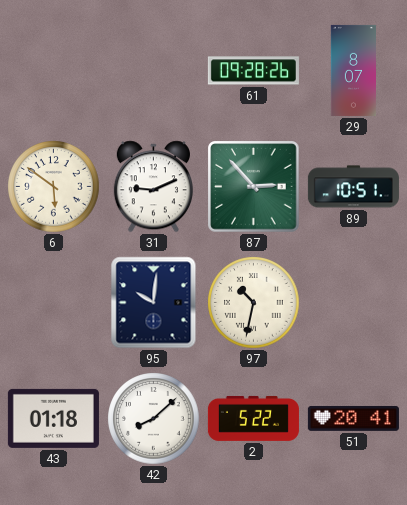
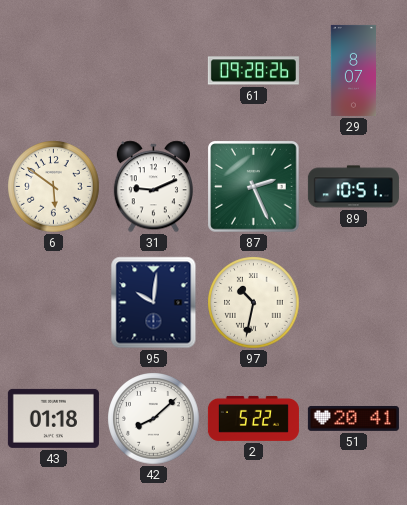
87: 2:53 -> 2:26 (254, 187)
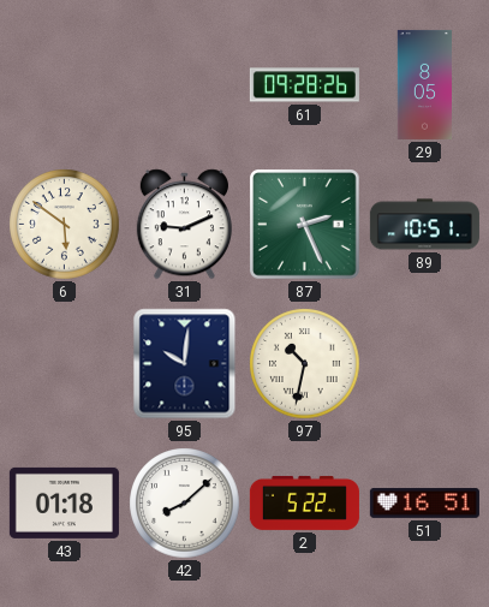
29: 8:07 -> 8:05 (424, 84)
51: 20:41 -> 16:51 (424, 502)
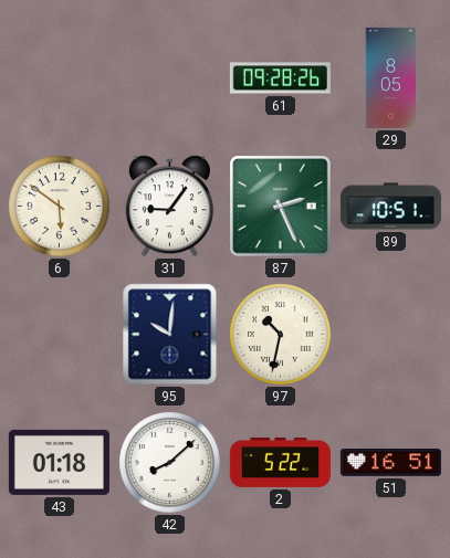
31: 9:11 -> 9:06 (169, 207)
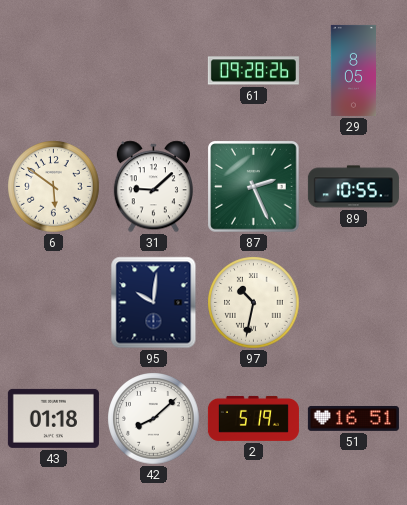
31: 9:06 -> 9:08 (153, 187)
89: 10:51 -> 10:55 (353, 187)
2: 5:22 -> 5:19 (253, 418)
